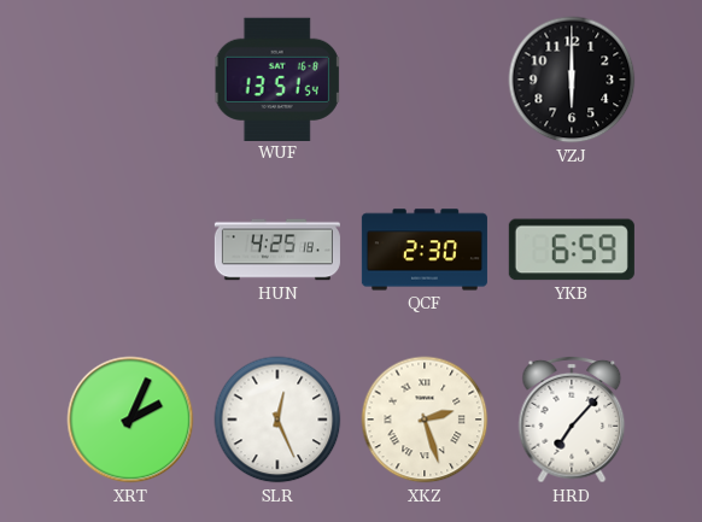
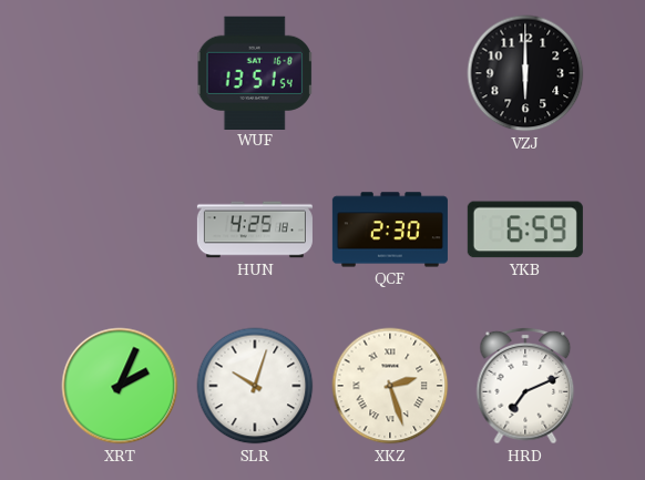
SLR: 12:26 -> 10:03 (255, 386)
HRD: 7:07 -> 7:11 (525, 386)
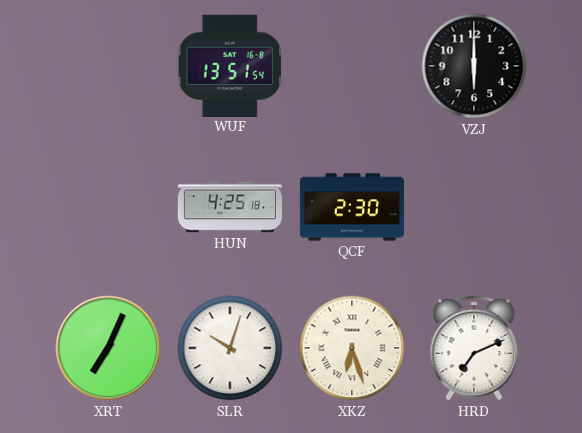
YKB: 6:59 -> none (525, 229)
XRT: 2:04 -> 7:04 (108, 348)
XKZ: 2:27 -> 6:27 (352, 348)
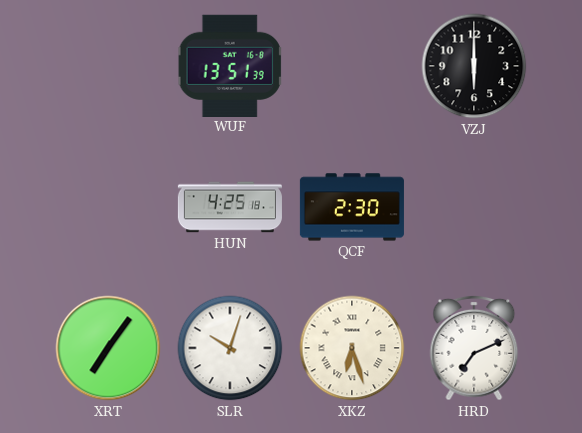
WUF: 13:51:54 -> 13:51:39 (230, 65)
XRT: 7:04 -> 7:06 (108, 348)
